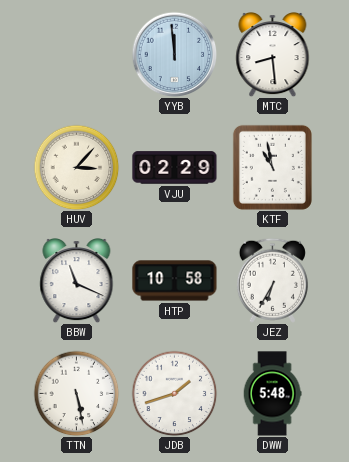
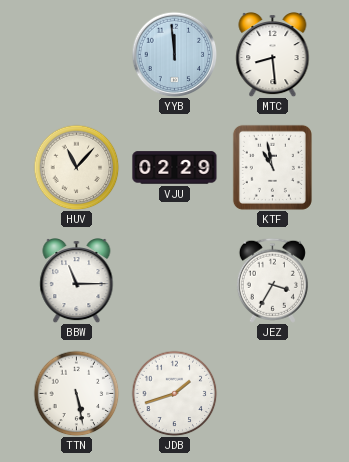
HUV: 3:07 -> 11:07 (76, 167)
BBW: 11:19 -> 11:15 (77, 280)
HTP: 10:58 -> none (175, 281)
JEZ: 6:35 -> 3:35 (272, 280)
DWW: 5:48 -> none (272, 394)
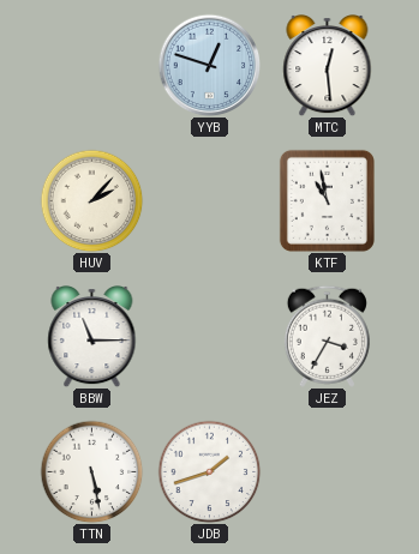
YYB: 11:59 -> 12:48 (209, 65)
MTC: 8:29 -> 12:29 (328, 65)
HUV: 11:07 -> 2:07 (91, 200)
VJU: 02:29 -> none (175, 168)
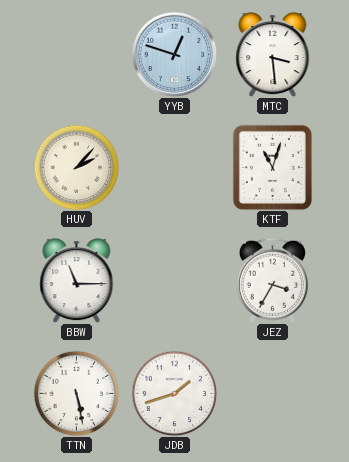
MTC: 12:29 -> 3:29 (273, 54)
KTF: 10:58 -> 11:03 (272, 167)
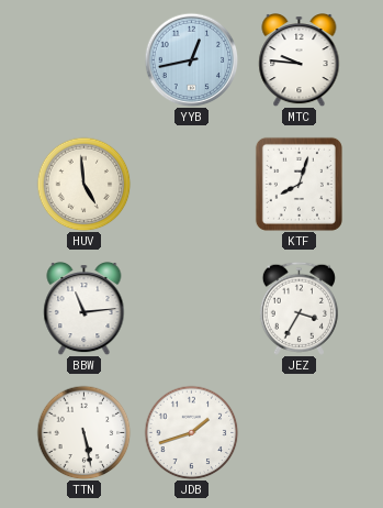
YYB: 12:48 -> 12:43 (191, 59)
MTC: 3:29 -> 9:46 (300, 59)
HUV: 2:07 -> 4:59 (83, 184)
KTF: 11:03 -> 8:03 (298, 184)
BBW: 11:15 -> 11:14 (85, 308)
